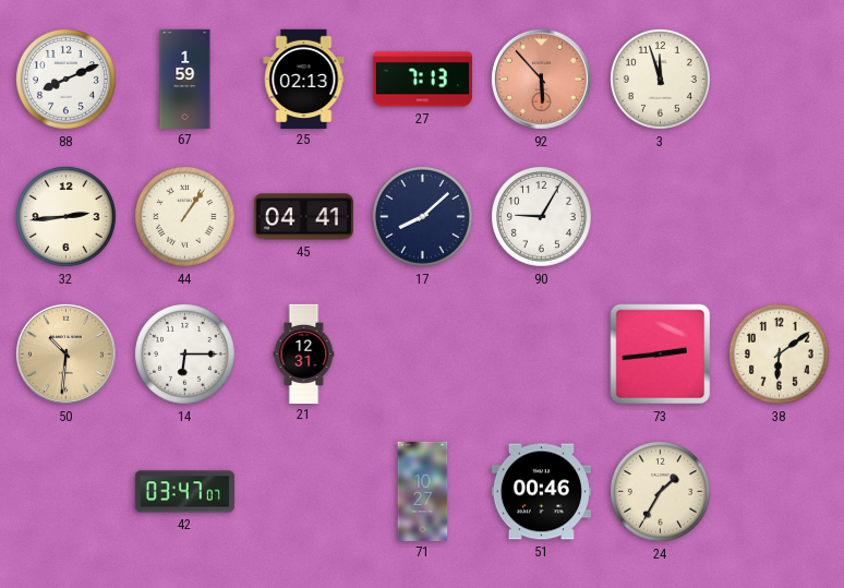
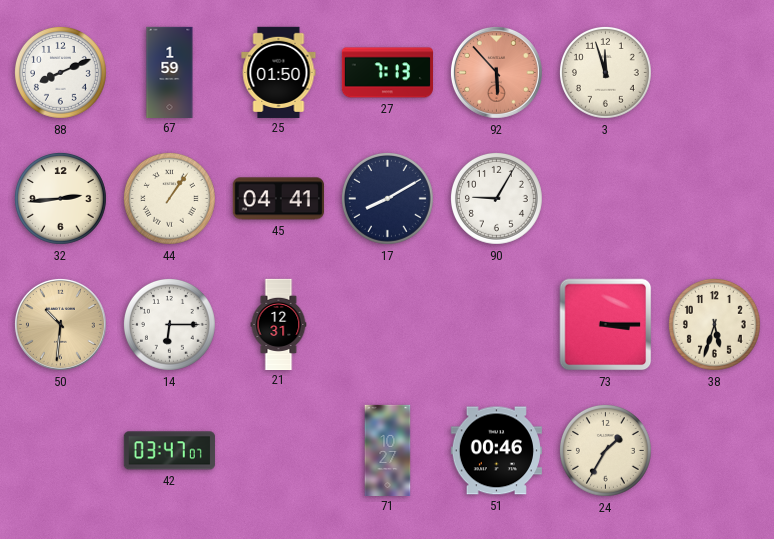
25: 02:13 -> 01:50 (279, 72)
17: 8:08 -> 8:10 (388, 199)
73: 2:44 -> 3:15 (606, 325)
38: 6:09 -> 5:33 (715, 325)
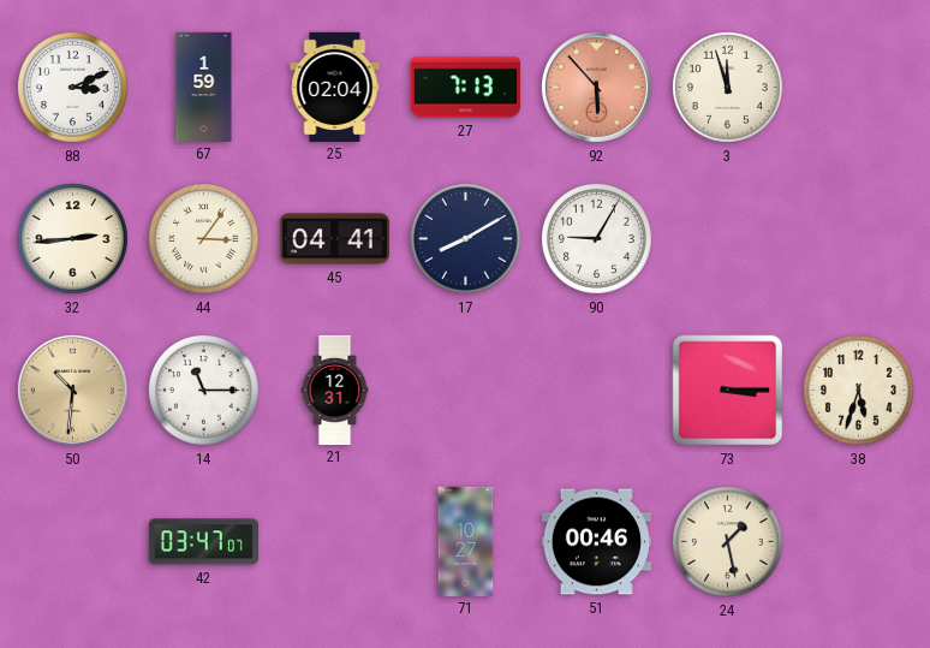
88: 8:11 -> 3:11 (73, 88)
25: 01:50 -> 02:04 (335, 87)
44: 1:06 -> 3:06 (204, 239)
14: 6:15 -> 11:15 (204, 391)
24: 1:35 -> 1:28 (728, 542)
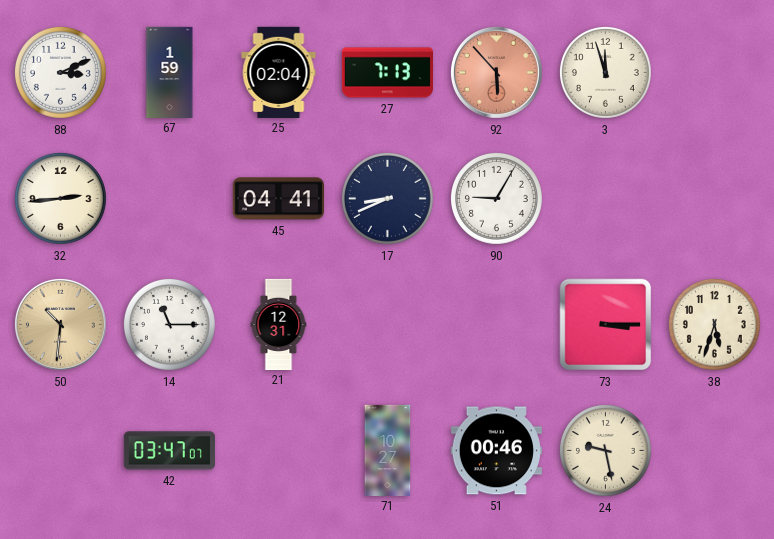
44: 3:06 -> none (204, 239)
17: 8:10 -> 8:41 (388, 199)
24: 1:28 -> 9:28 (606, 451)
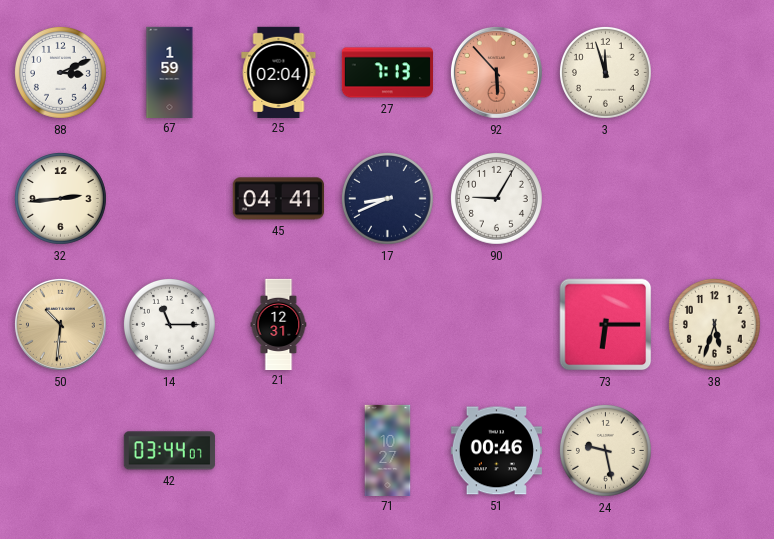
73: 3:15 -> 6:15 (606, 325)
42: 03:47 -> 03:44 (169, 451)
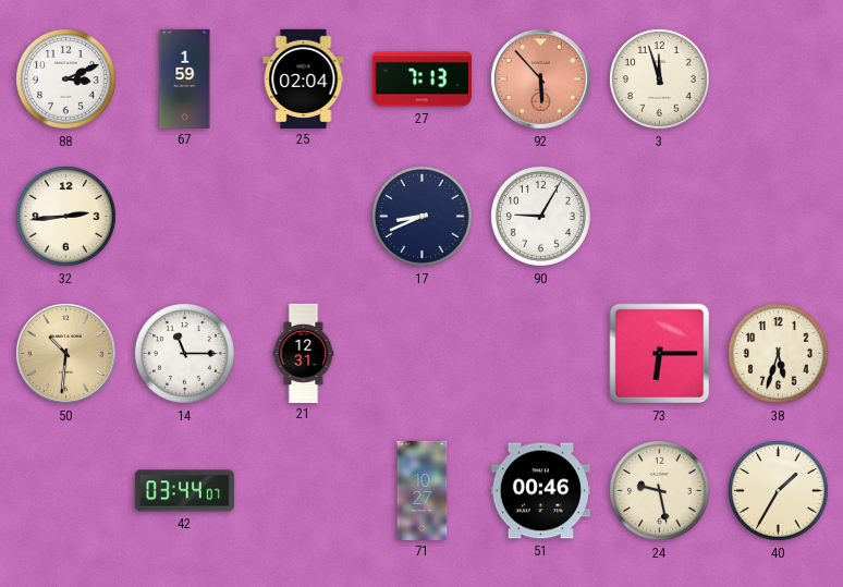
45: 04:41 -> none (278, 199)
40: none -> 1:35 (779, 491)
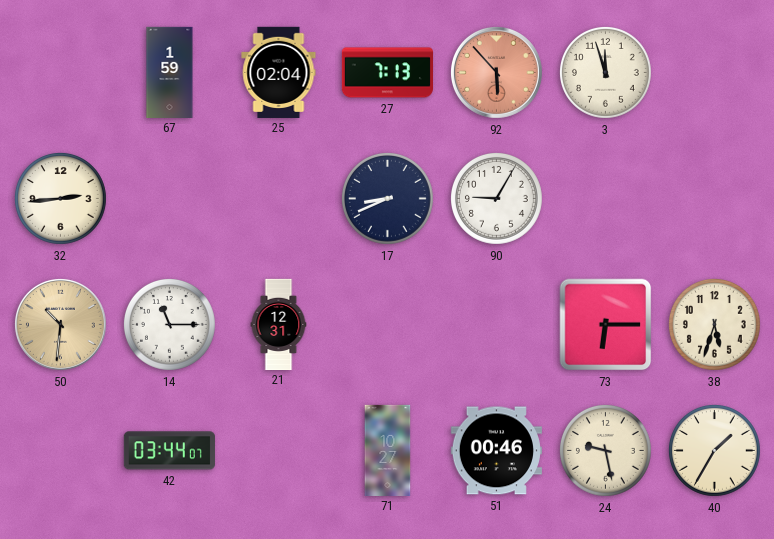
88: 3:11 -> none (66, 80)
